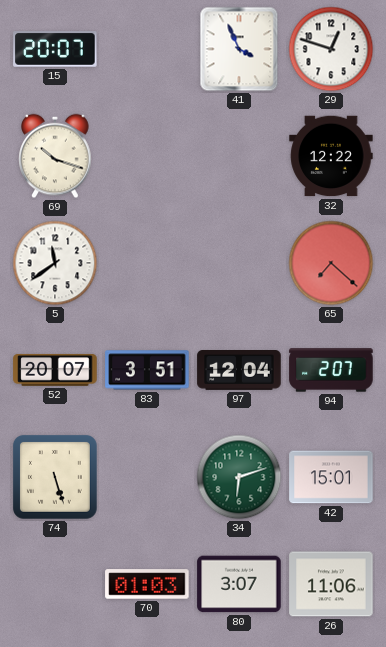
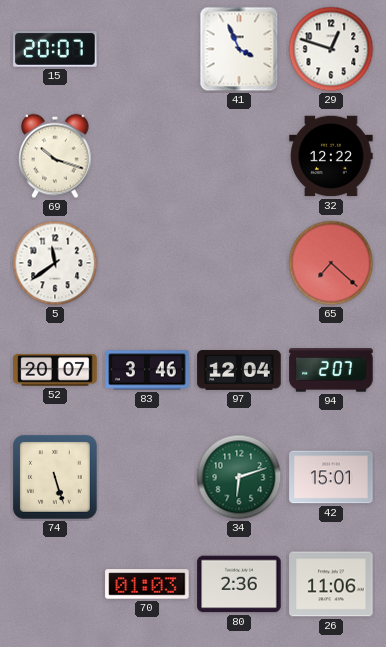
83: 3:51 -> 3:46 (147, 370)
80: 3:07 -> 2:36 (239, 584)
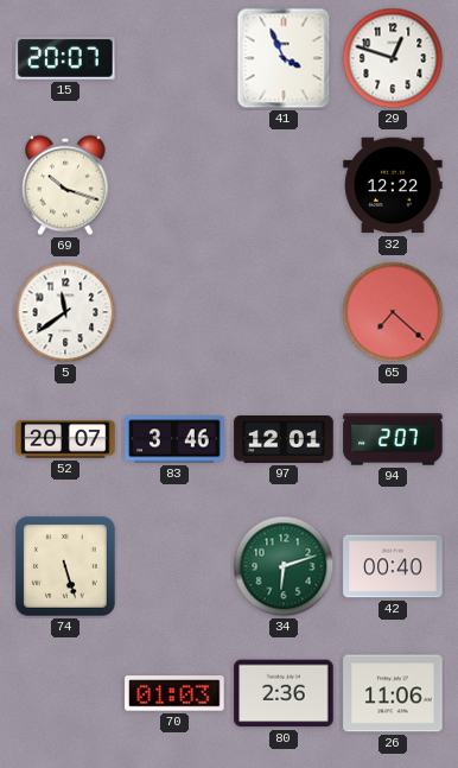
97: 12:04 -> 12:01 (284, 440)
42: 15:01 -> 00:40 (393, 566)
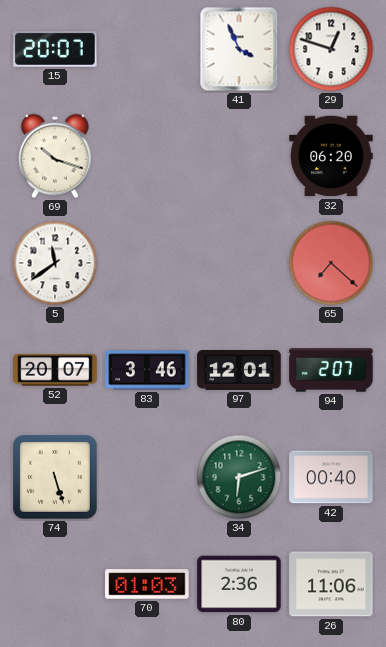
32: 12:22 -> 06:20 (331, 156)
